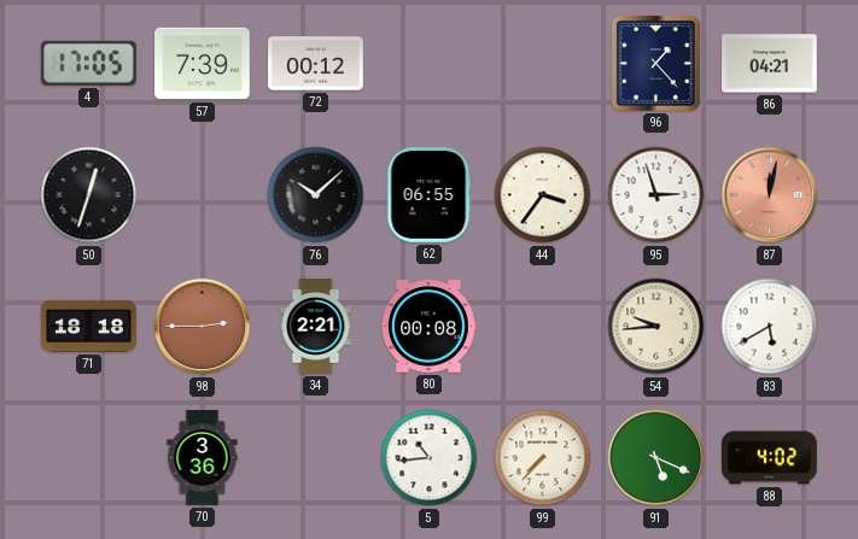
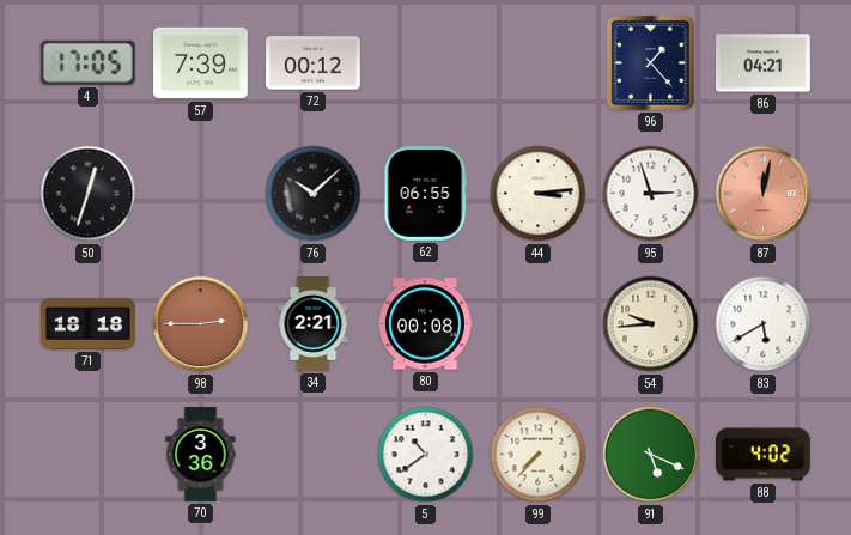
44: 3:36 -> 3:14 (539, 194)
5: 10:44 -> 10:39 (426, 455)
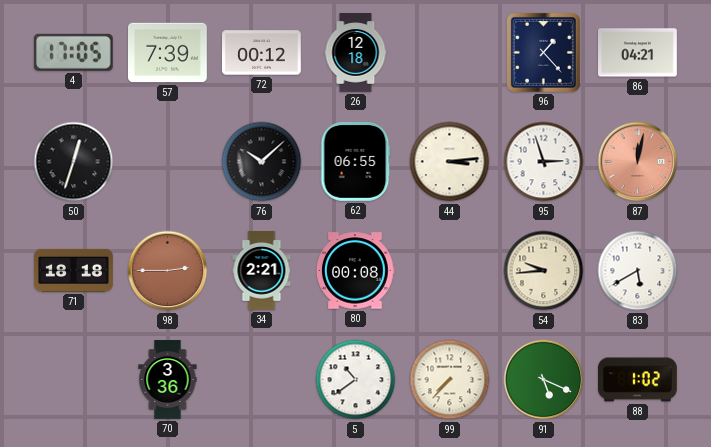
26: none -> 12:18 (356, 53)
88: 4:02 -> 1:02 (638, 380)
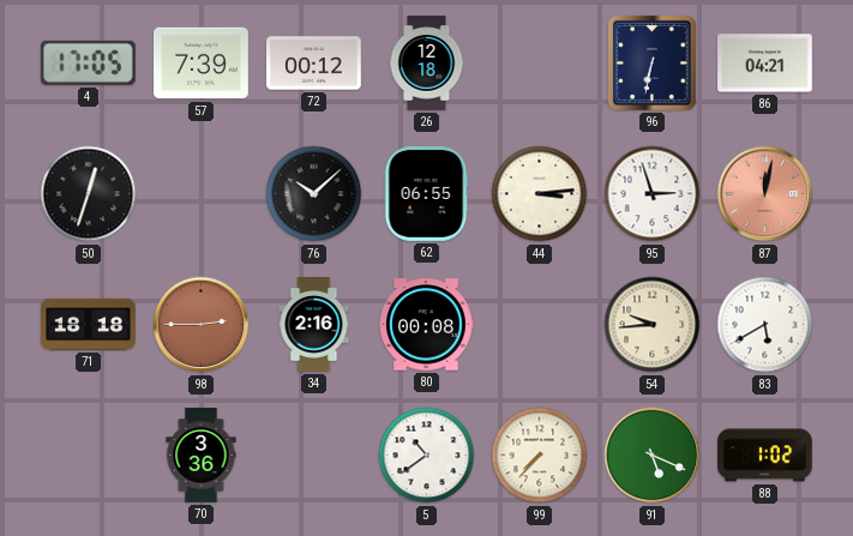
96: 1:23 -> 6:32 (651, 62)
34: 2:21 -> 2:16 (314, 325)
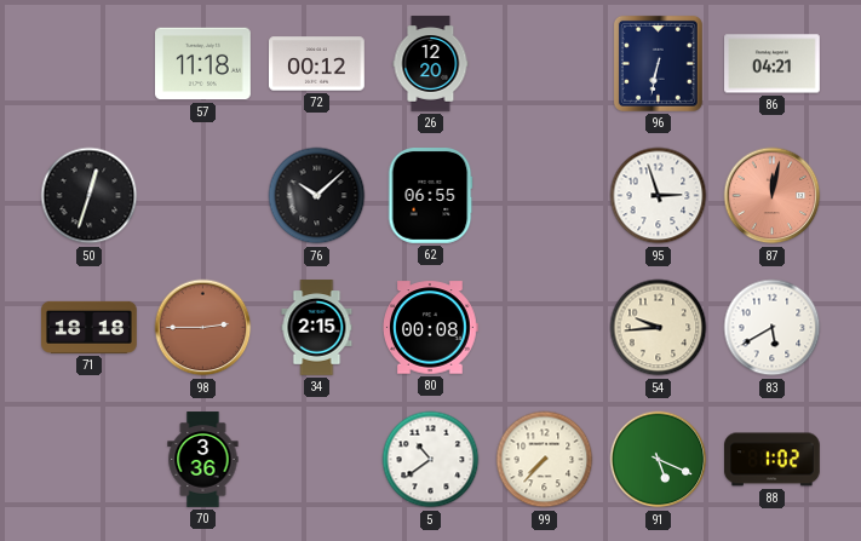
4: 17:05 -> none (88, 62)
57: 7:39 -> 11:18 (203, 64)
26: 12:18 -> 12:20 (431, 64)
44: 3:14 -> none (540, 194)
34: 2:16 -> 2:15 (317, 328)
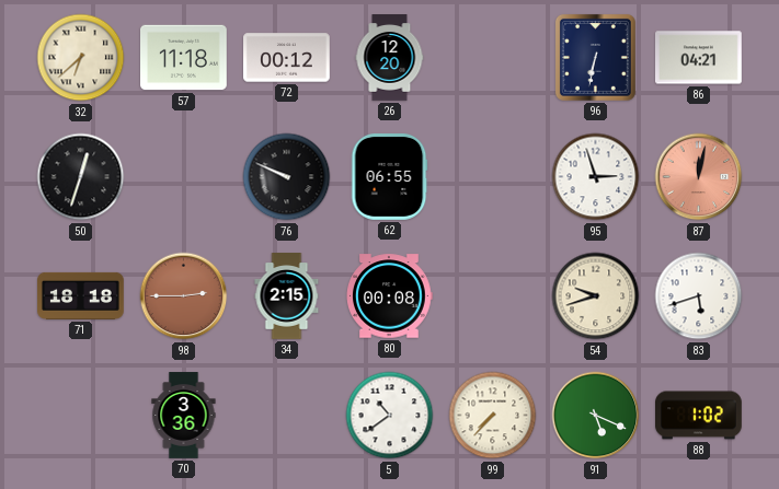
32: none -> 6:38 (81, 58)
76: 10:08 -> 9:49 (287, 177)
54: 9:44 -> 9:42 (596, 296)
83: 5:40 -> 5:42 (699, 296)
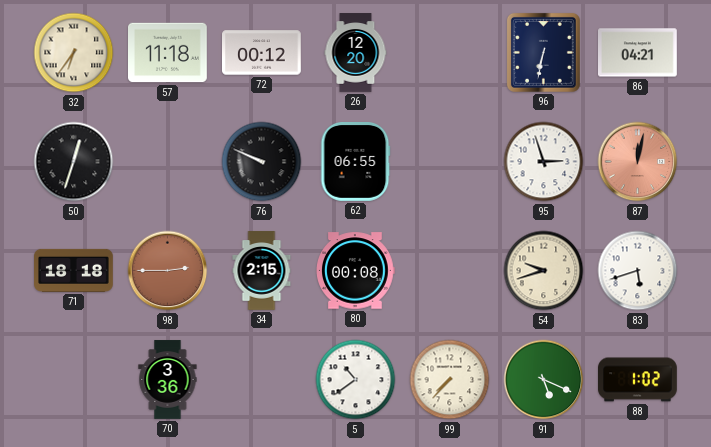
32: 6:38 -> 6:36 (74, 53)
